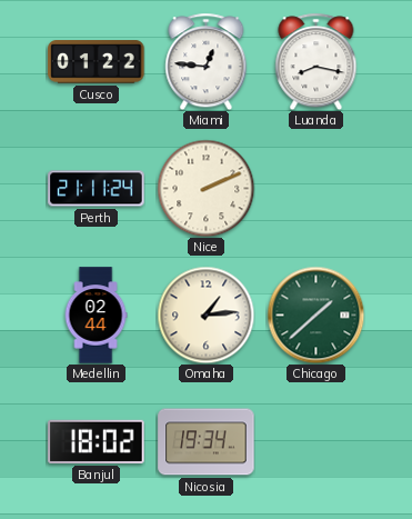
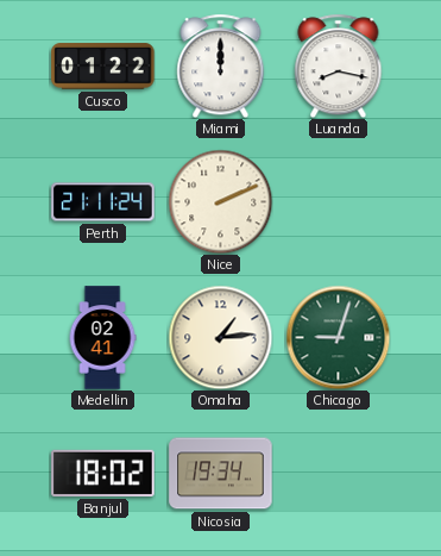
Miami: 12:46 -> 12:00 (221, 65)
Medellin: 02:44 -> 02:41 (102, 338)
Chicago: 1:38 -> 9:03 (338, 337)
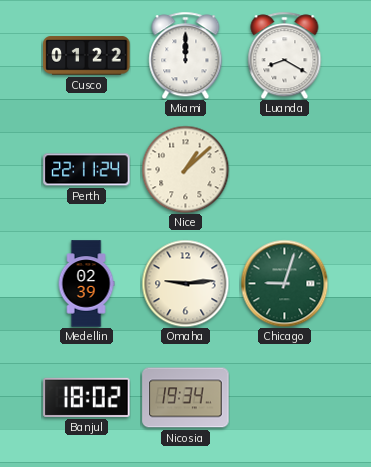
Luanda: 8:17 -> 8:20 (285, 55)
Perth: 21:11 -> 22:11 (87, 170)
Nice: 2:11 -> 1:08 (185, 169)
Medellin: 02:41 -> 02:39 (86, 284)
Omaha: 1:14 -> 9:14 (185, 283)
